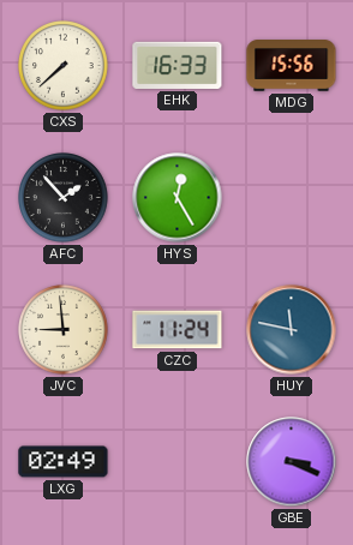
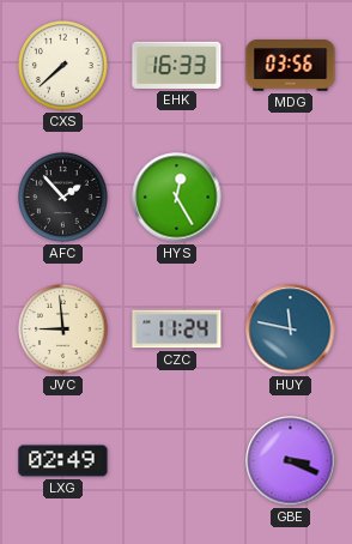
MDG: 15:56 -> 03:56 (291, 66)
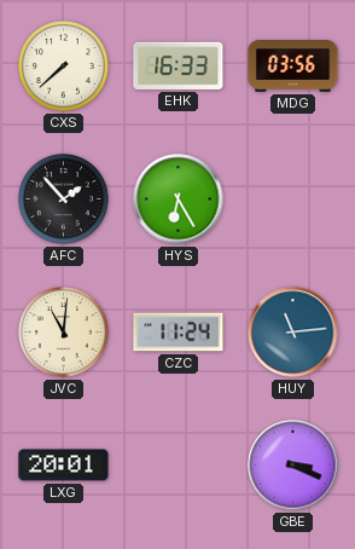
HYS: 12:25 -> 6:25 (179, 200)
JVC: 8:59 -> 11:01 (64, 333)
HUY: 11:47 -> 11:14 (293, 333)
LXG: 02:49 -> 20:01 (64, 466)
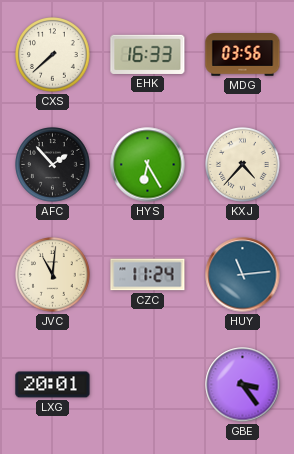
KXJ: none -> 4:37 (243, 165)
GBE: 3:19 -> 3:24 (243, 385)
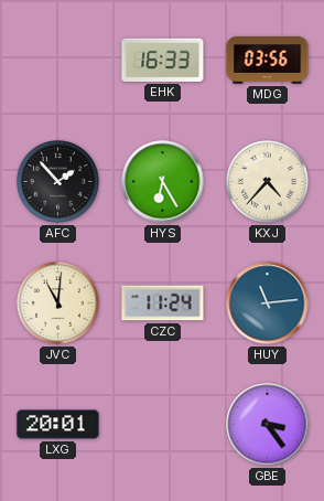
CXS: 7:38 -> none (53, 55)
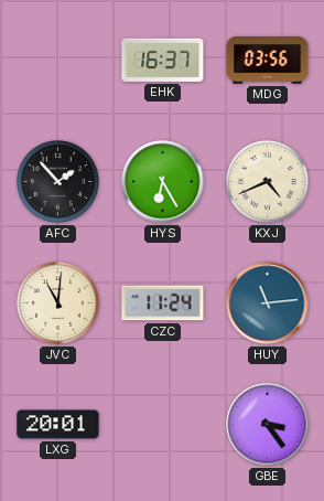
EHK: 16:33 -> 16:37 (163, 60)
KXJ: 4:37 -> 4:41 (268, 182)
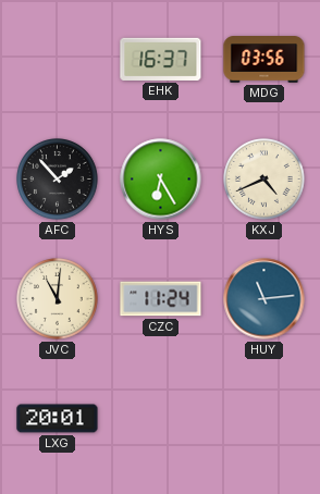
GBE: 3:24 -> none (268, 425)
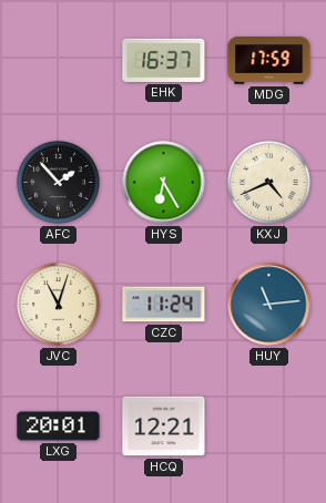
MDG: 03:56 -> 17:59 (269, 61)
JVC: 11:01 -> 11:03 (59, 305)
HCQ: none -> 12:21 (164, 427)
